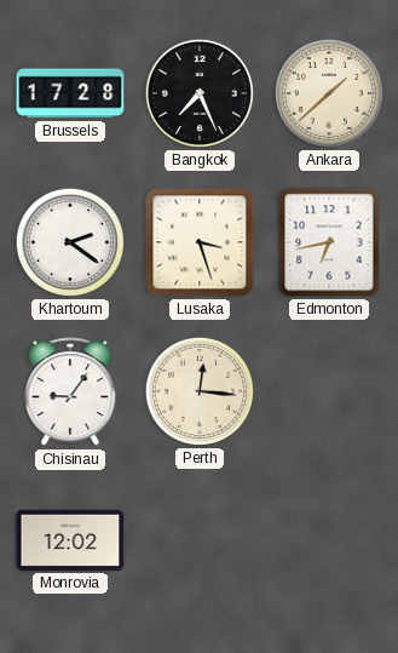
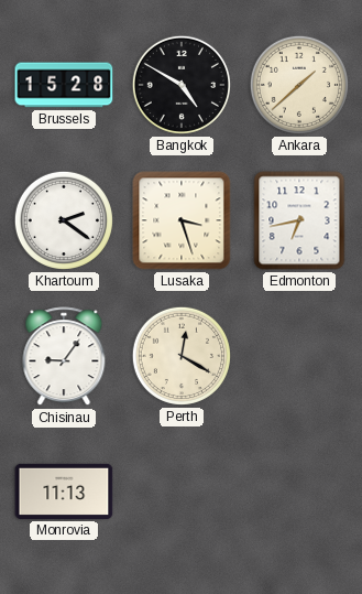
Brussels: 17:28 -> 15:28 (64, 85)
Bangkok: 7:26 -> 4:50 (182, 85)
Perth: 12:16 -> 12:20 (182, 356)
Monrovia: 12:02 -> 11:13 (64, 492)
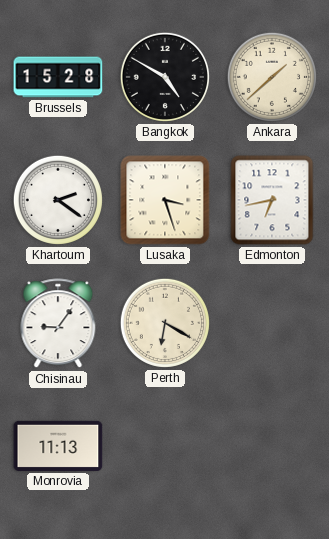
Perth: 12:20 -> 6:20 (165, 323)
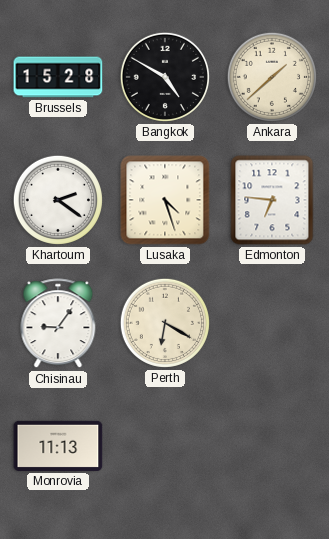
Lusaka: 3:27 -> 4:27 (165, 200)
Edmonton: 6:43 -> 6:46 (272, 200)
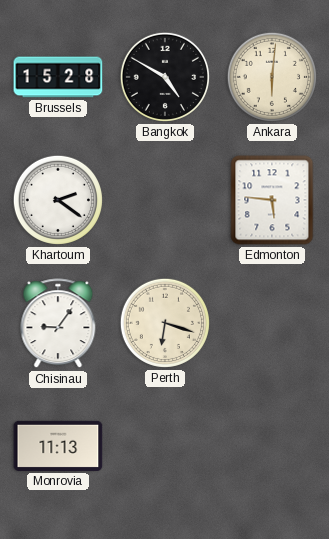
Ankara: 1:38 -> 6:01 (272, 77)
Lusaka: 4:27 -> none (165, 200)
Edmonton: 6:46 -> 5:46 (272, 200)
Perth: 6:20 -> 6:18 (165, 323)
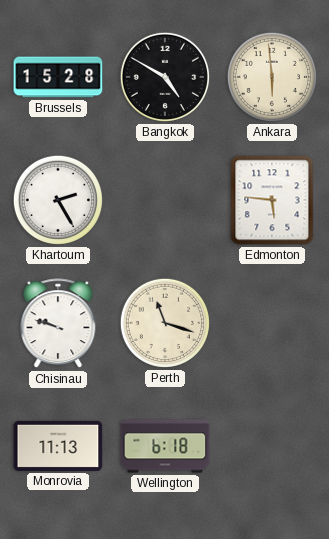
Ankara: 6:01 -> 5:59 (272, 77)
Khartoum: 2:21 -> 2:25 (58, 200)
Chisinau: 9:06 -> 9:48 (58, 324)
Perth: 6:18 -> 11:18 (165, 323)
Wellington: none -> 6:18 (165, 446)
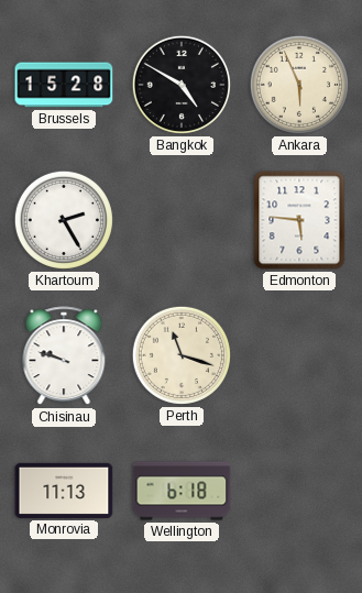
Ankara: 5:59 -> 5:56 (299, 85)
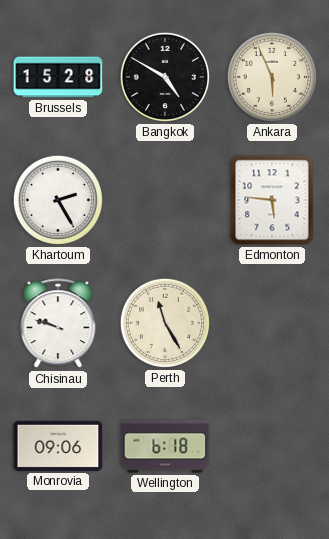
Perth: 11:18 -> 11:25 (165, 323)
Monrovia: 11:13 -> 09:06 (58, 446)
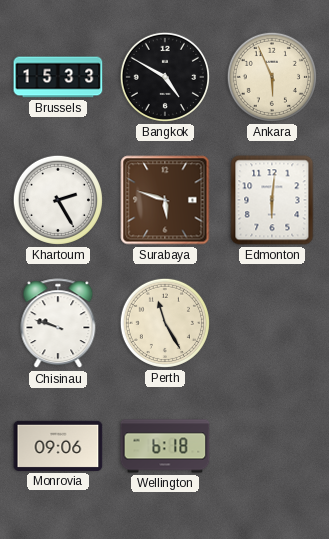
Brussels: 15:28 -> 15:33 (58, 77)
Surabaya: none -> 5:48 (165, 200)
Edmonton: 5:46 -> 6:01 (272, 200)
